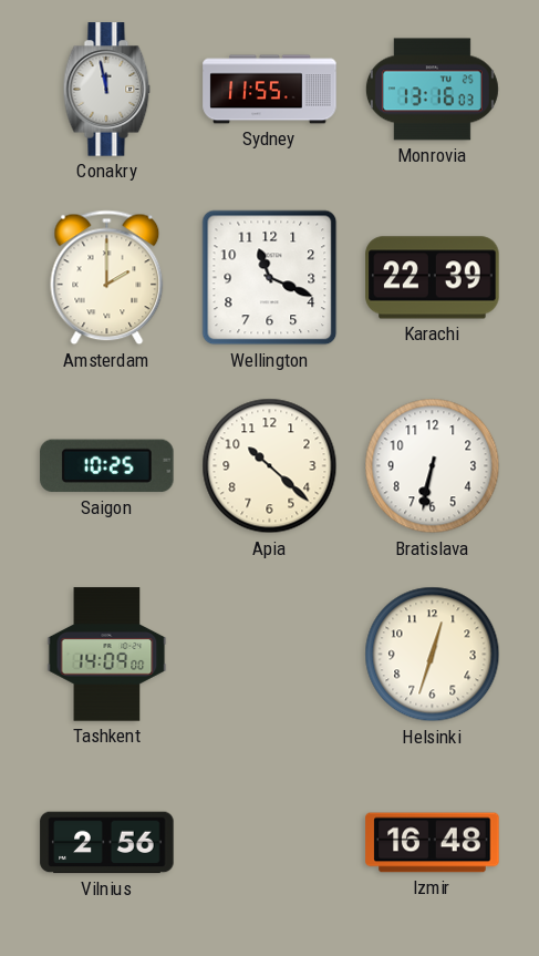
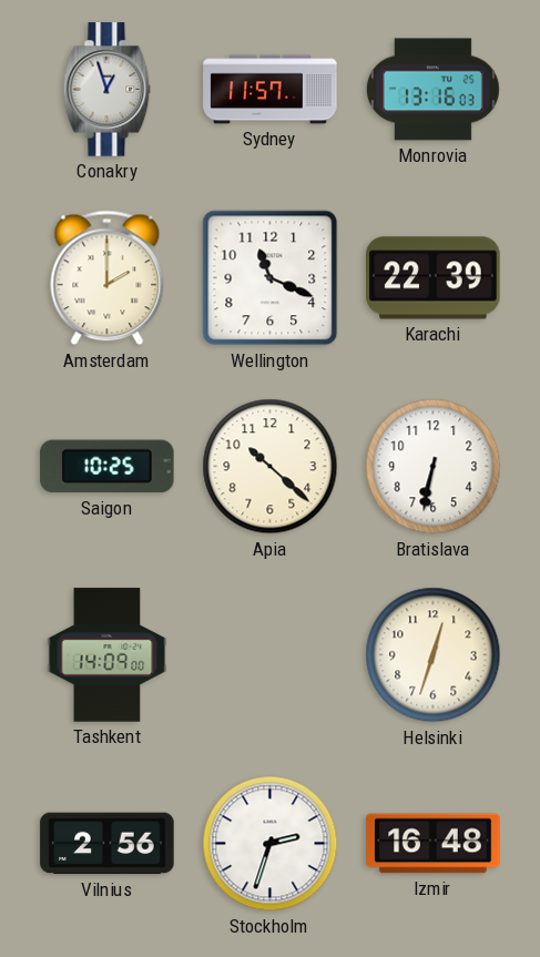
Conakry: 11:58 -> 12:57 (108, 90)
Sydney: 11:55 -> 11:57 (271, 90)
Stockholm: none -> 2:33 (271, 844)
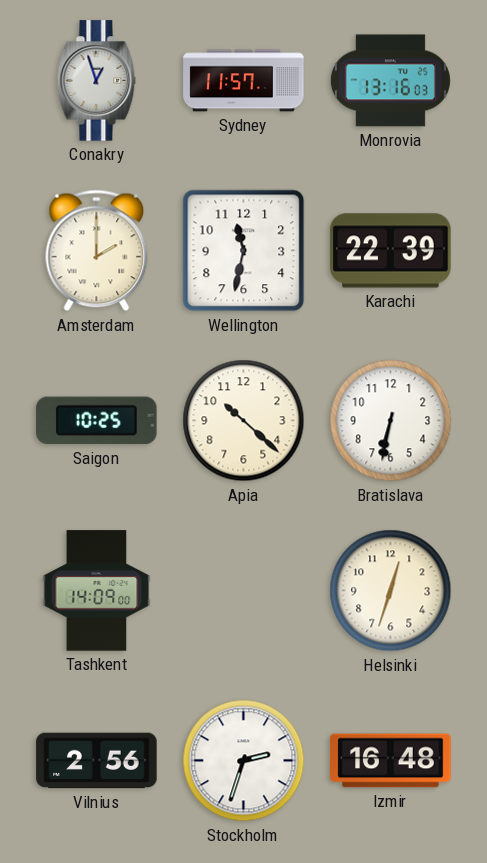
Wellington: 11:19 -> 11:32 (244, 251)
